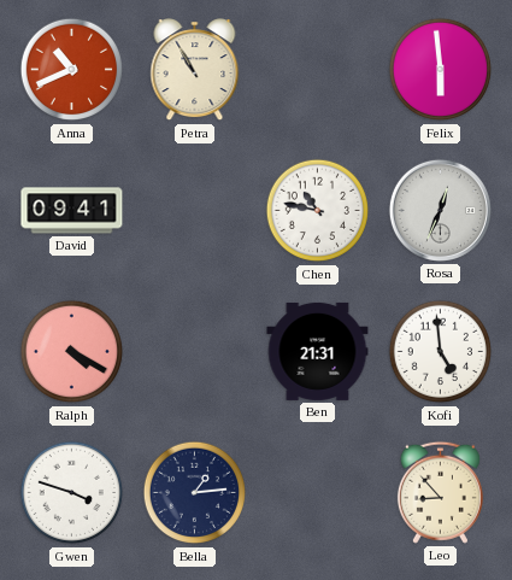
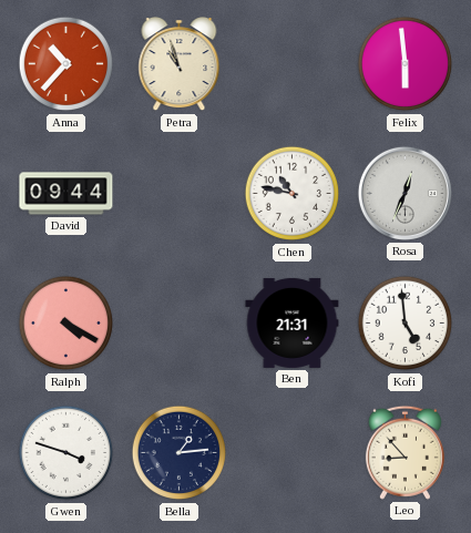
Anna: 10:41 -> 10:37 (66, 64)
Petra: 10:55 -> 10:57 (180, 64)
David: 09:41 -> 09:44 (66, 194)
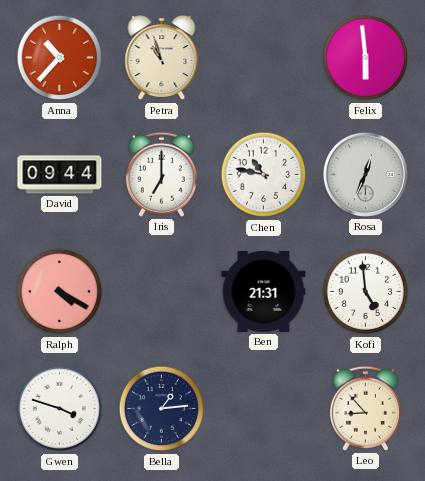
Iris: none -> 7:00 (161, 174)
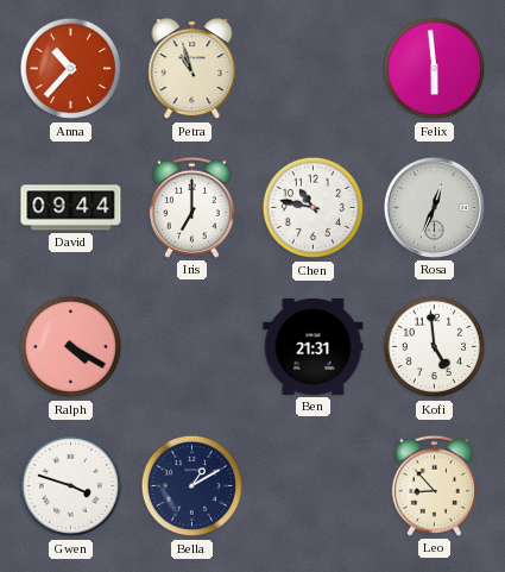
Bella: 1:14 -> 1:10 (192, 486)
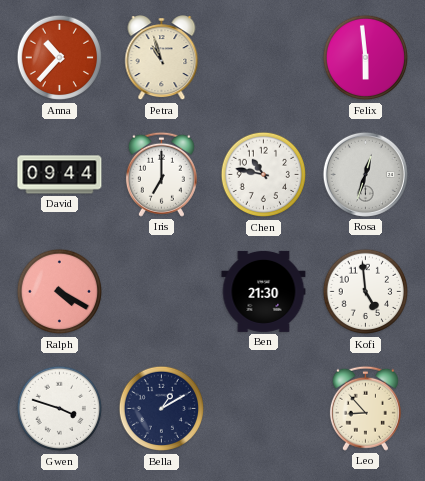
Rosa: 12:34 -> 12:33 (365, 174)
Ben: 21:31 -> 21:30 (264, 291)
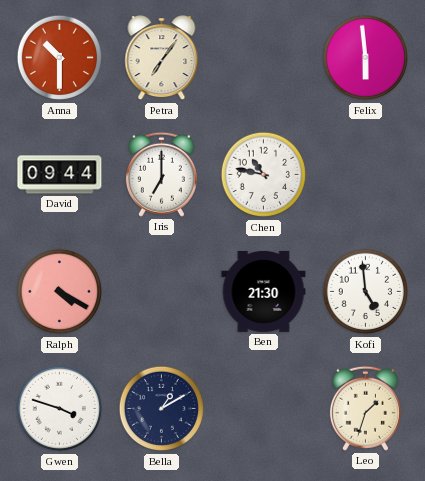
Anna: 10:37 -> 10:30 (60, 58)
Petra: 10:57 -> 7:06 (162, 58)
Rosa: 12:33 -> none (365, 174)
Leo: 8:53 -> 1:33 (365, 408)
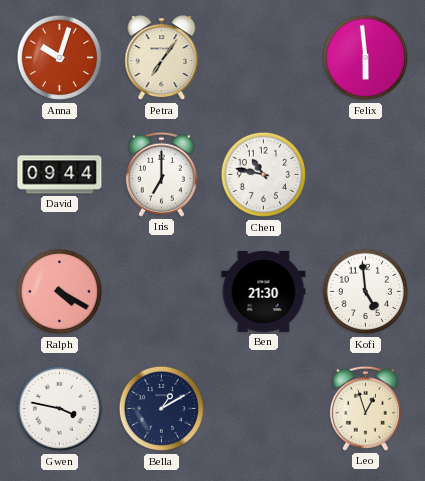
Anna: 10:30 -> 10:03 (60, 58)
Gwen: 3:48 -> 3:47 (60, 409)
Leo: 1:33 -> 12:57 (365, 408)
